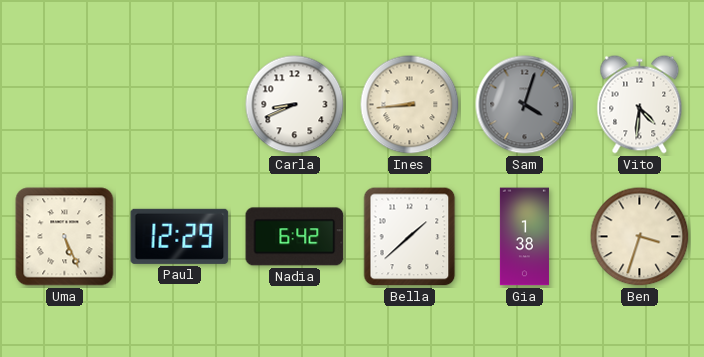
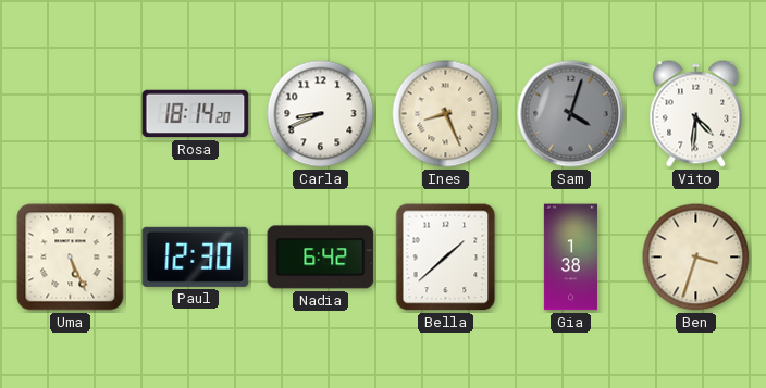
Rosa: none -> 18:14 (196, 114)
Ines: 8:44 -> 8:26 (446, 114)
Paul: 12:29 -> 12:30 (196, 256)
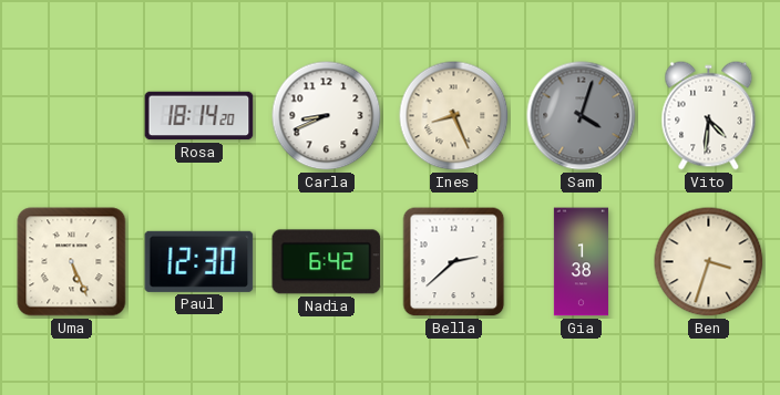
Bella: 1:38 -> 2:38 (454, 262)
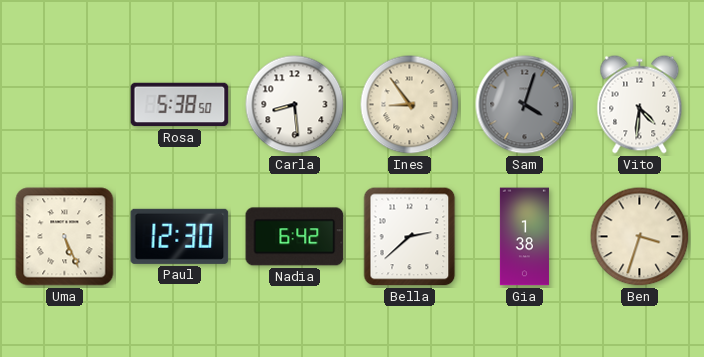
Rosa: 18:14 -> 5:38 (180, 105)
Carla: 8:41 -> 8:29 (295, 105)
Ines: 8:26 -> 8:54 (410, 105)
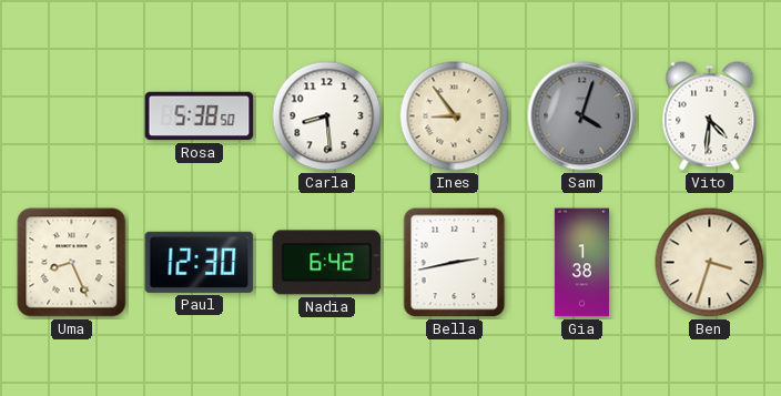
Uma: 5:26 -> 8:26 (72, 263)
Bella: 2:38 -> 2:43 (455, 263)
